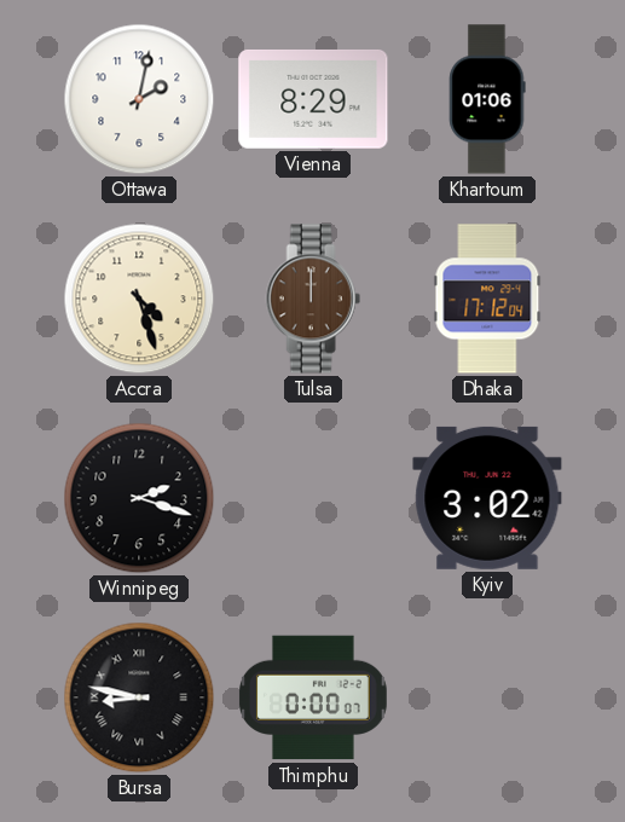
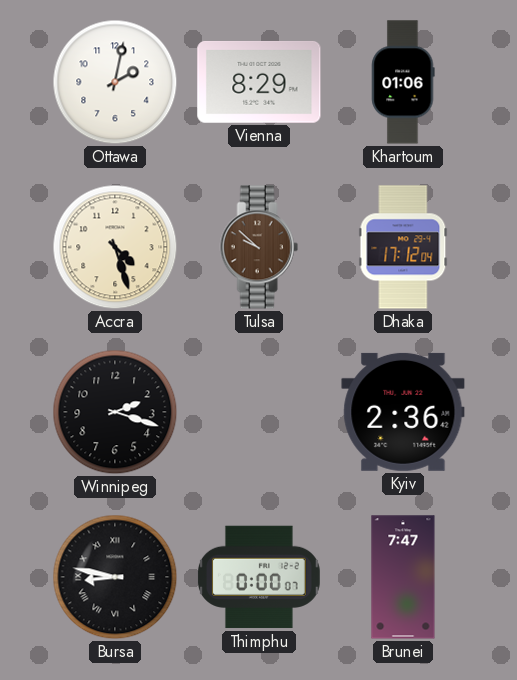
Tulsa: 12:00 -> 9:52 (259, 247)
Kyiv: 3:02 -> 2:36 (403, 412)
Brunei: none -> 7:47 (403, 577)
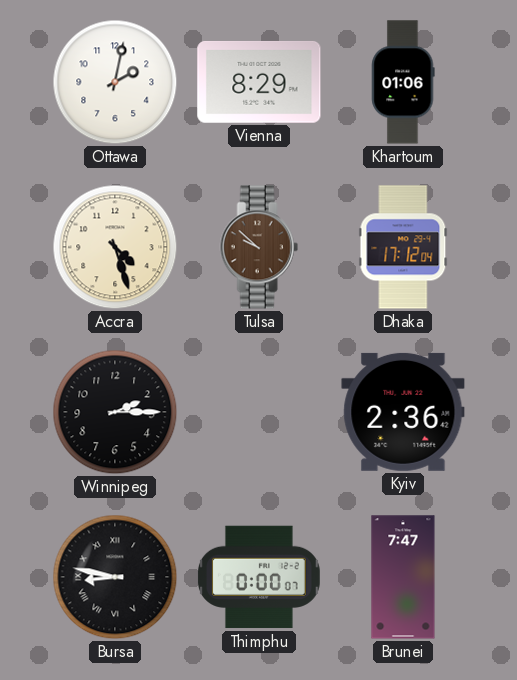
Winnipeg: 2:18 -> 2:15 (115, 412)
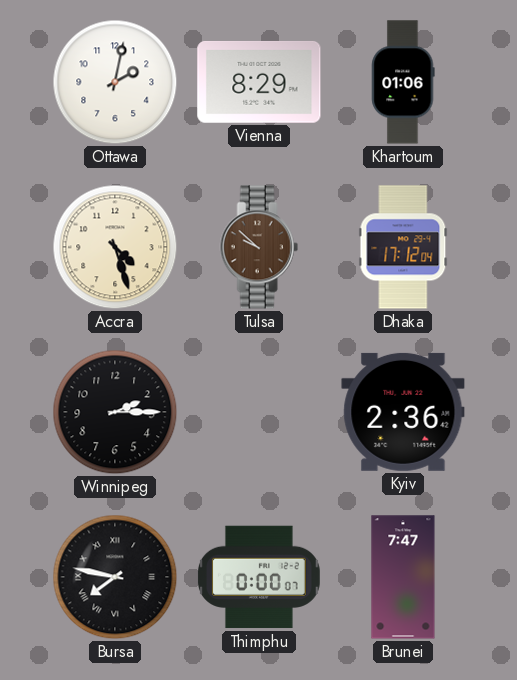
Bursa: 8:47 -> 7:47 (115, 577)
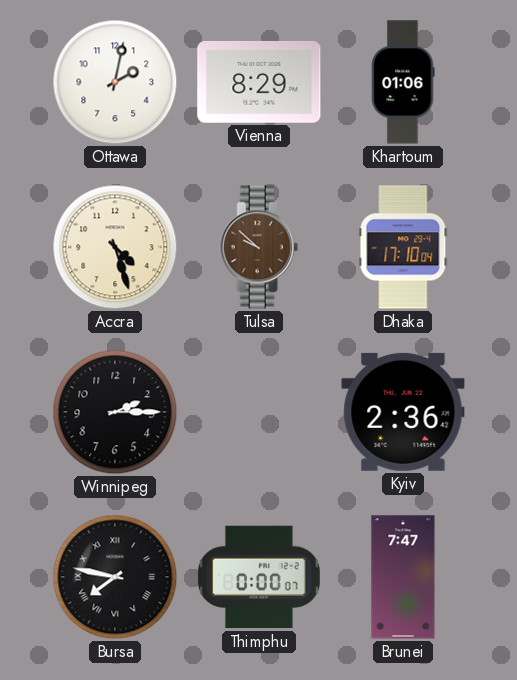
Dhaka: 17:12 -> 17:10 (403, 247)
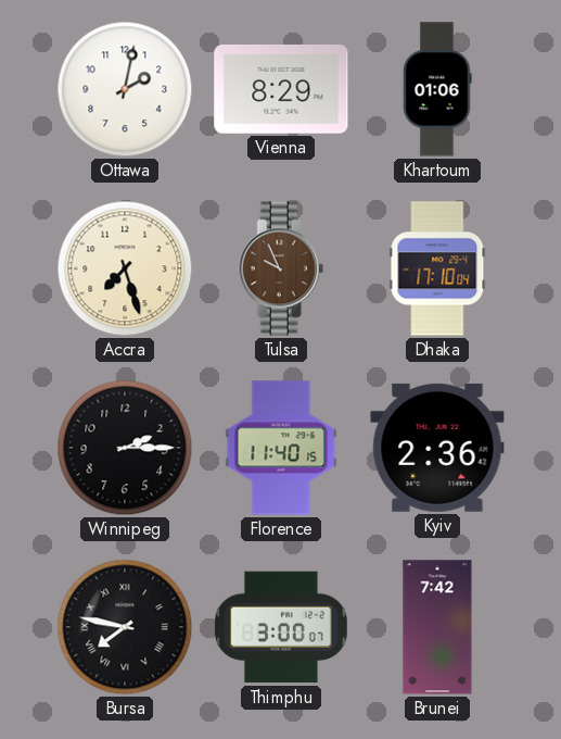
Accra: 4:27 -> 7:27 (125, 268)
Tulsa: 9:52 -> 9:56 (281, 268)
Florence: none -> 11:40 (281, 448)
Thimphu: 0:00 -> 3:00 (281, 627)
Brunei: 7:47 -> 7:42 (437, 627)
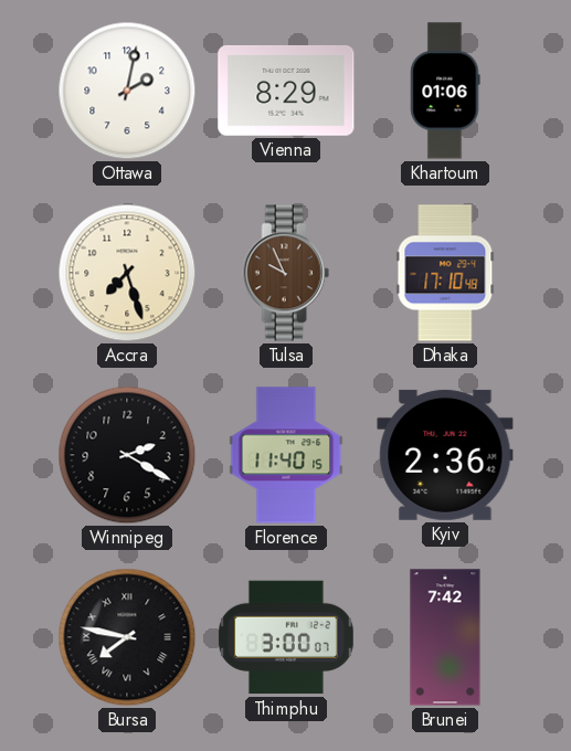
Dhaka: 17:10:04 -> 17:10:48 (445, 273)
Winnipeg: 2:15 -> 2:20 (127, 455)
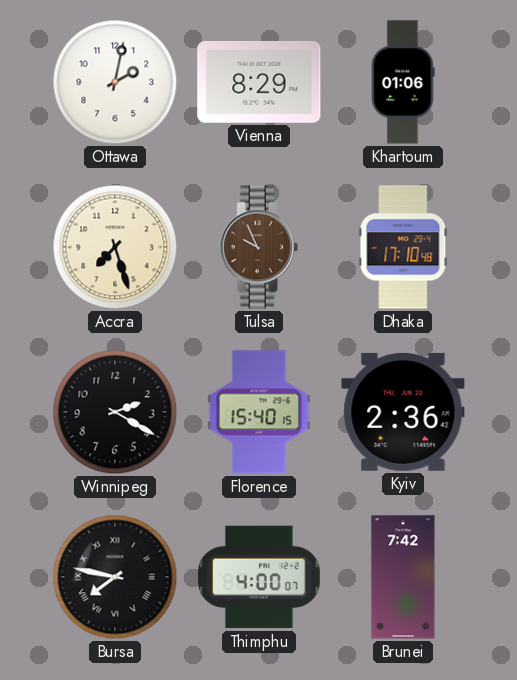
Florence: 11:40 -> 15:40 (259, 412)
Thimphu: 3:00 -> 4:00 (259, 577)
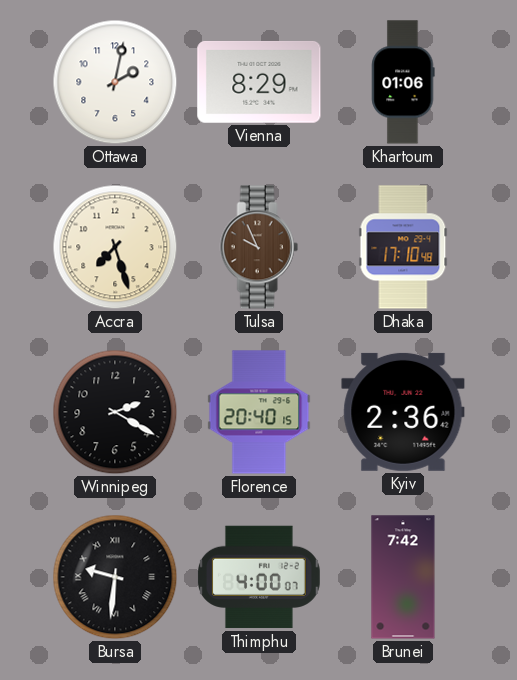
Florence: 15:40 -> 20:40 (259, 412)
Bursa: 7:47 -> 9:31 (115, 577)
